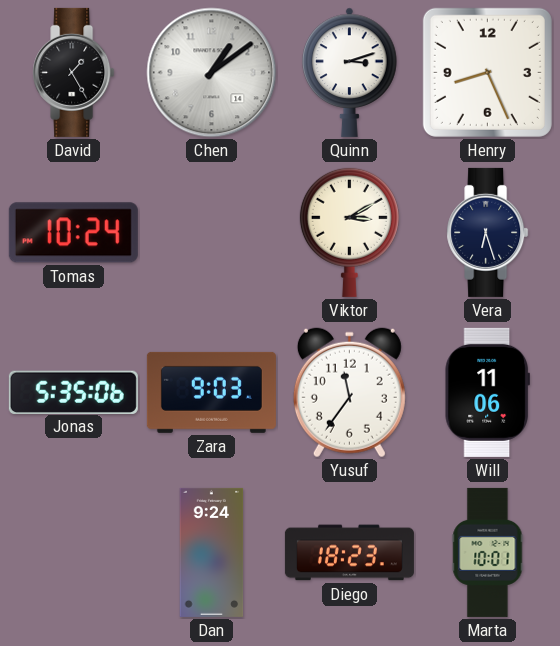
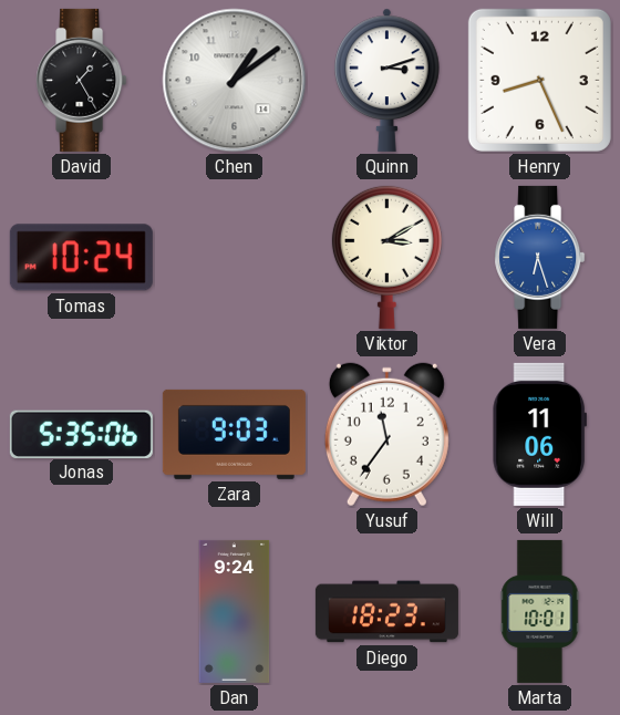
Vera dial: navy -> blue (540, 257)
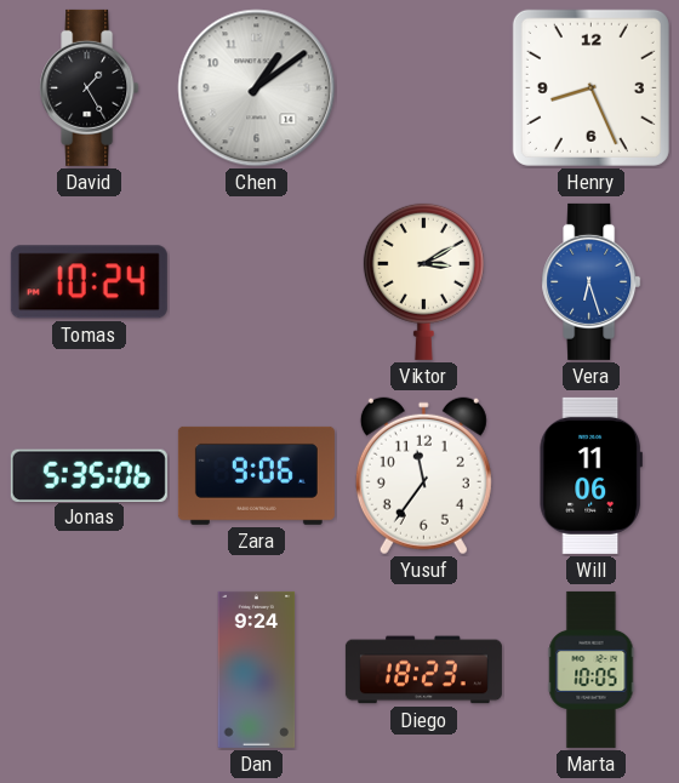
Quinn: 3:12 -> none (387, 80)
Zara: 9:03 -> 9:06 (256, 475)
Marta: 10:01 -> 10:05 (592, 669)
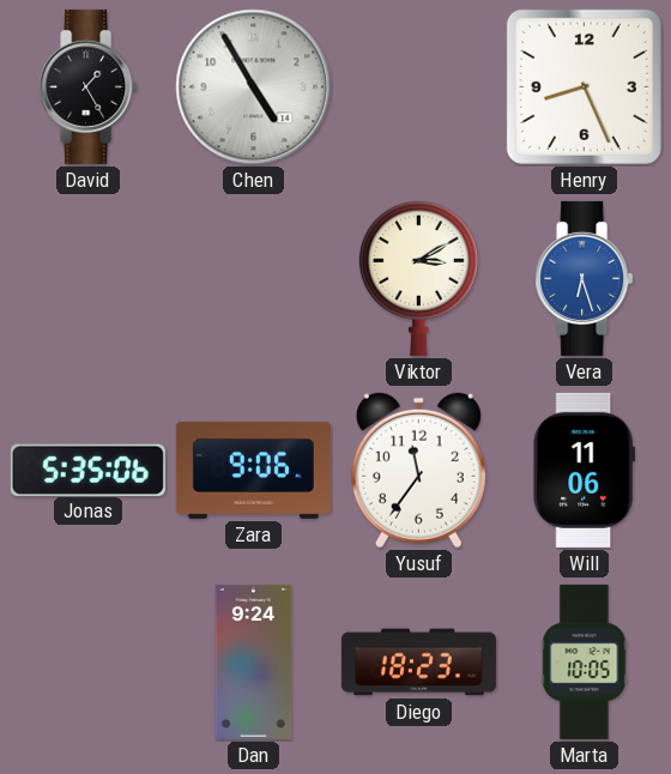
Chen: 1:09 -> 4:55 (254, 87)
Tomas: 10:24 -> none (89, 282)
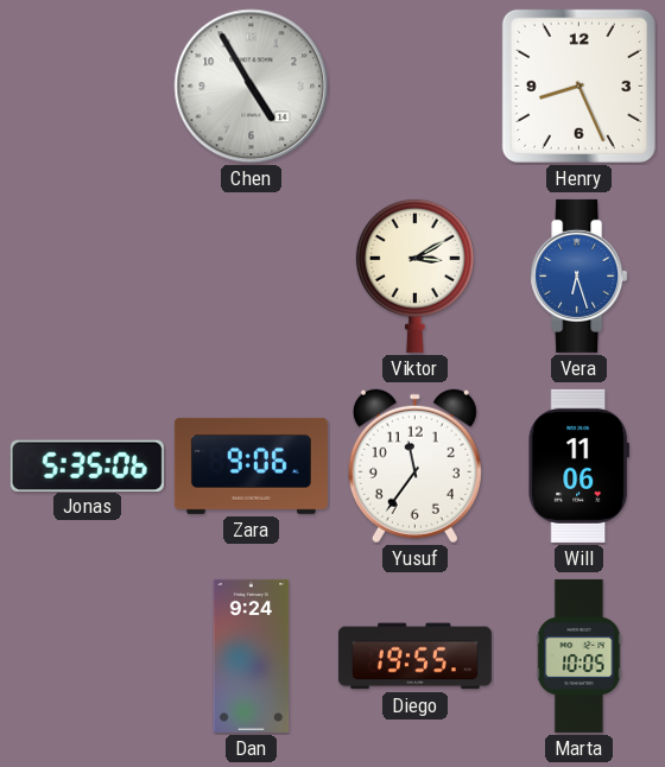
David: 1:25 -> none (89, 86)
Diego: 18:23 -> 19:55 (414, 657)
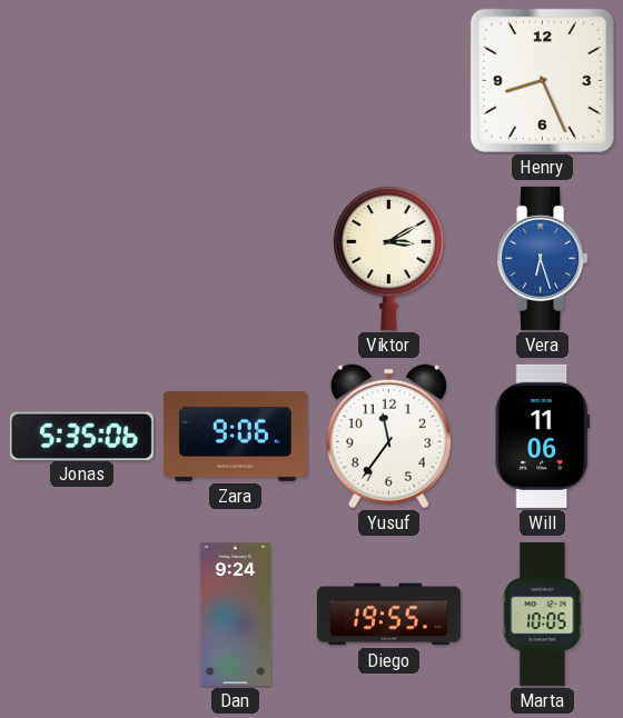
Chen: 4:55 -> none (252, 87)
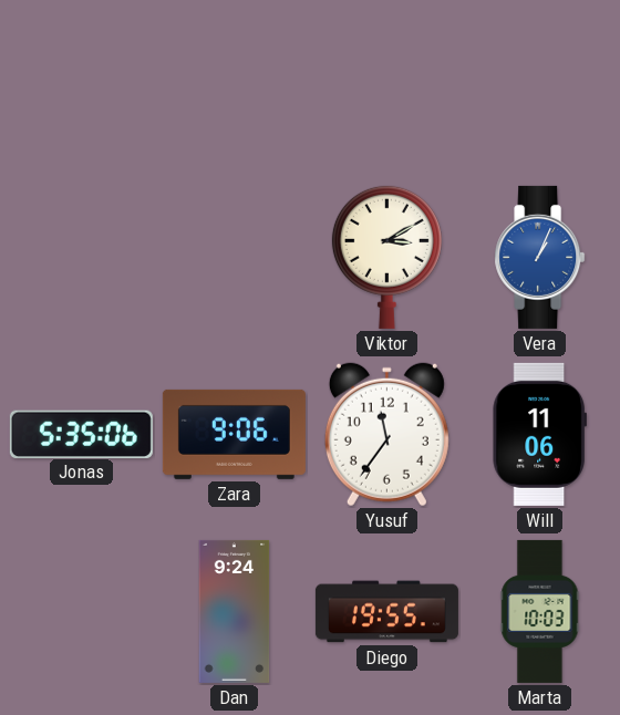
Henry: 8:26 -> none (542, 80)
Vera: 6:27 -> 1:04 (540, 257)
Marta: 10:05 -> 10:03 (540, 611)
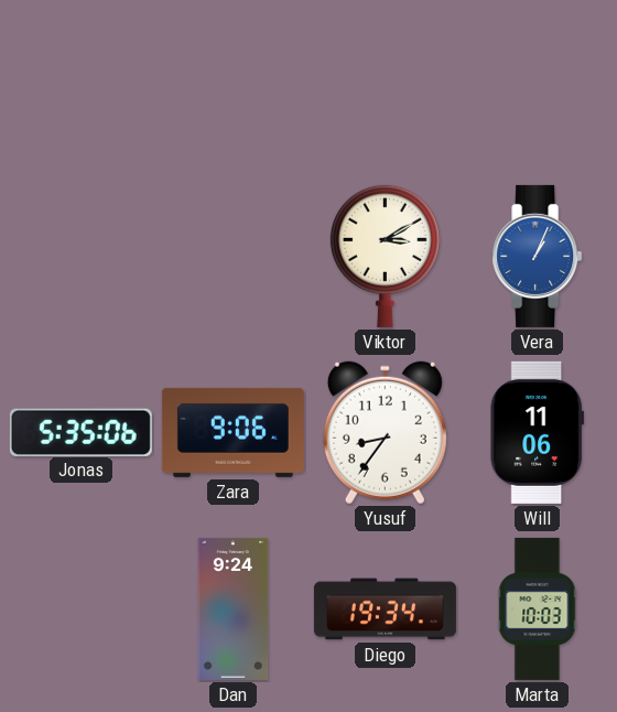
Yusuf: 11:36 -> 8:36 (385, 433)
Diego: 19:55 -> 19:34 (385, 609)
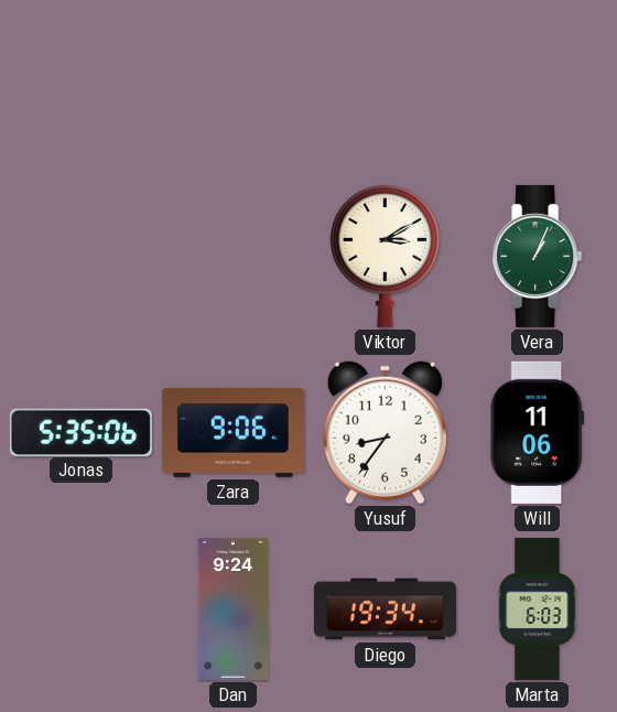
Vera dial: blue -> green (538, 256)
Marta: 10:03 -> 6:03 (538, 608)
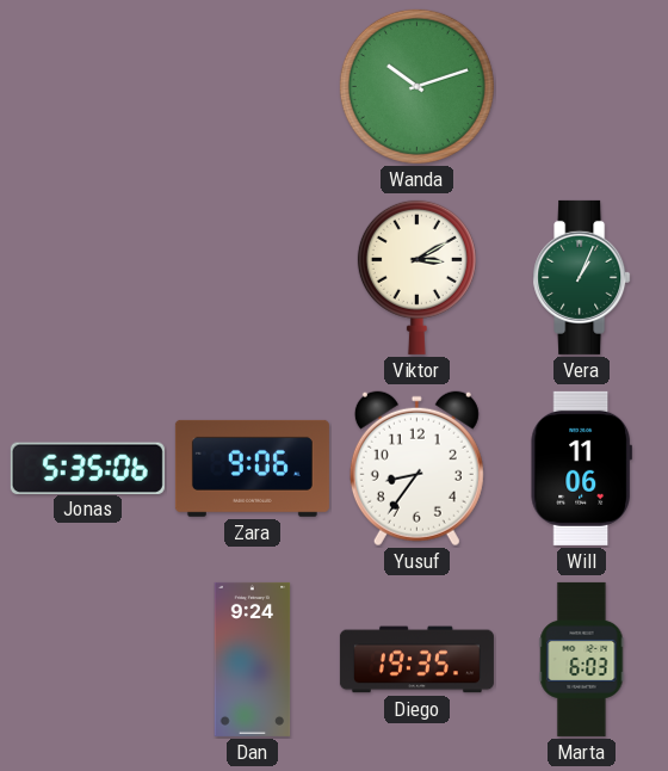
Wanda: none -> 10:12 (416, 86)
Diego: 19:34 -> 19:35 (416, 660)
